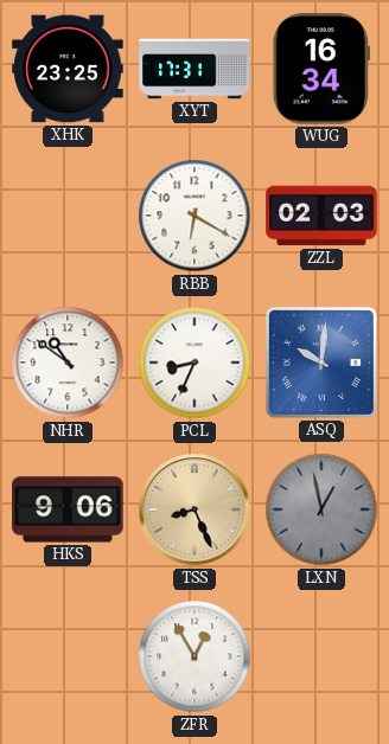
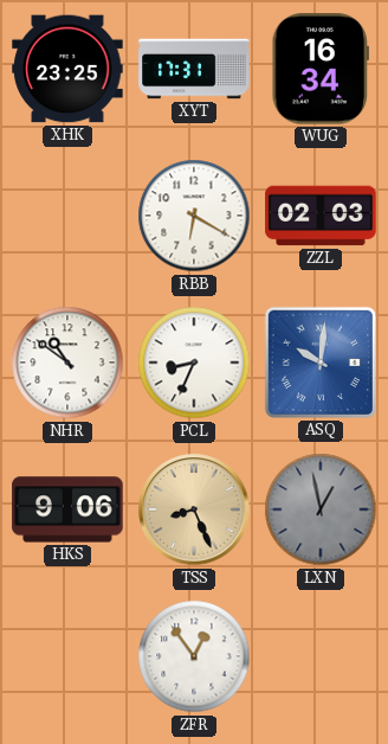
ZFR: 12:55 -> 12:54 (194, 656)
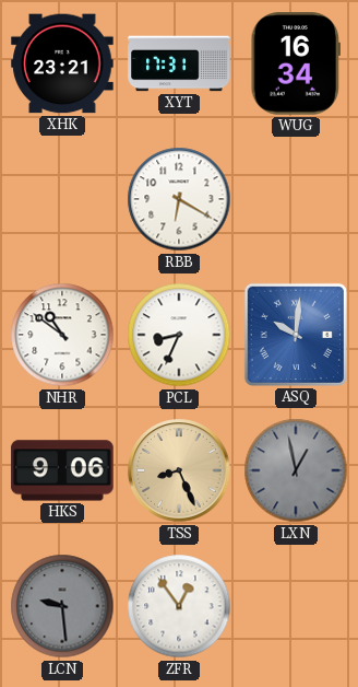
XHK: 23:25 -> 23:21 (62, 63)
ZZL: 02:03 -> none (321, 216)
LCN: none -> 9:29 (62, 606)
